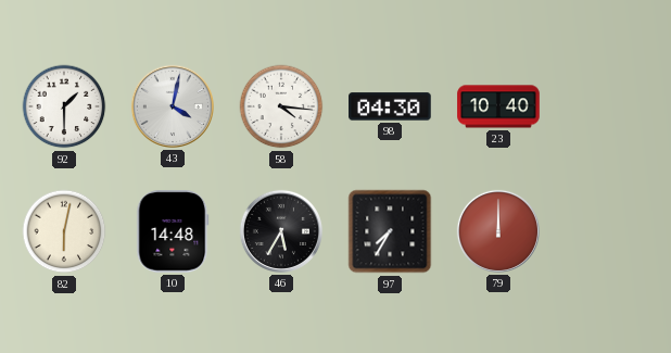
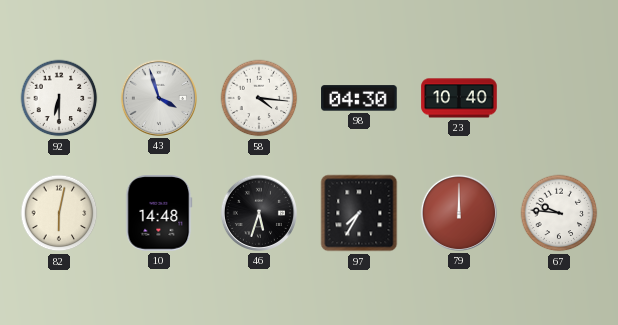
92: 1:30 -> 6:30 (59, 98)
43: 4:02 -> 3:57 (159, 98)
46: 5:35 -> 5:33 (259, 213)
67: none -> 9:46 (559, 213)
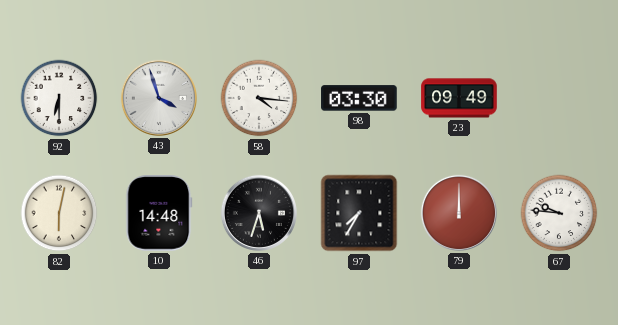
98: 04:30 -> 03:30 (359, 98)
23: 10:40 -> 09:49 (459, 98)
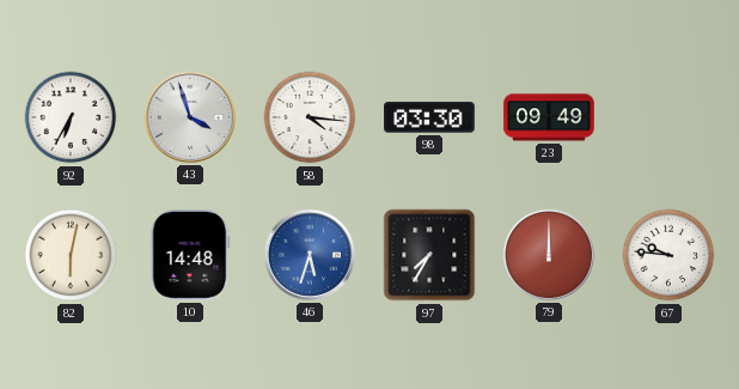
92: 6:30 -> 6:35 (71, 117)
46 dial: black -> blue (310, 255)
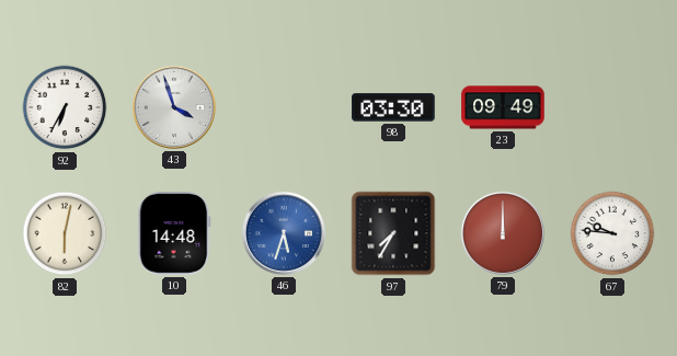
58: 4:16 -> none (310, 117)
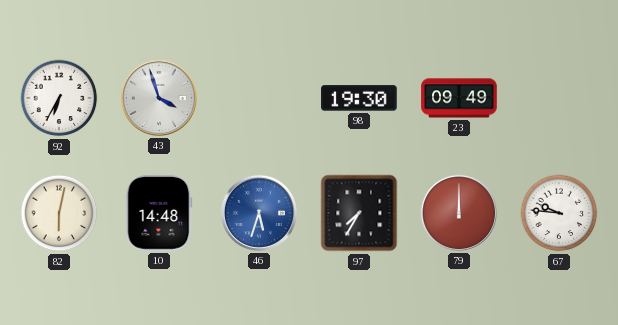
98: 03:30 -> 19:30 (359, 98)
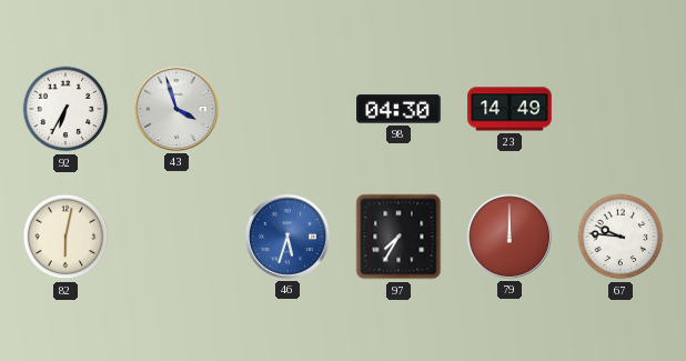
98: 19:30 -> 04:30 (399, 109)
23: 09:49 -> 14:49 (510, 109)
10: 14:48 -> none (159, 213)
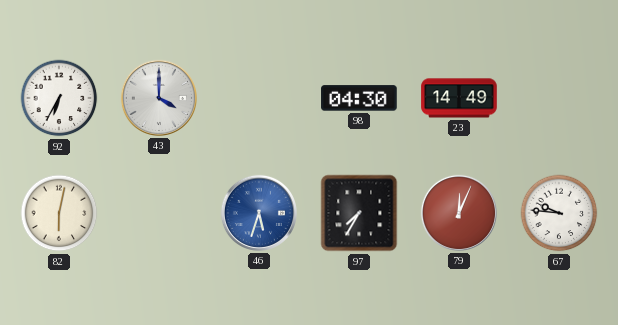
43: 3:57 -> 4:00 (159, 98)
79: 12:00 -> 12:04 (459, 213)
